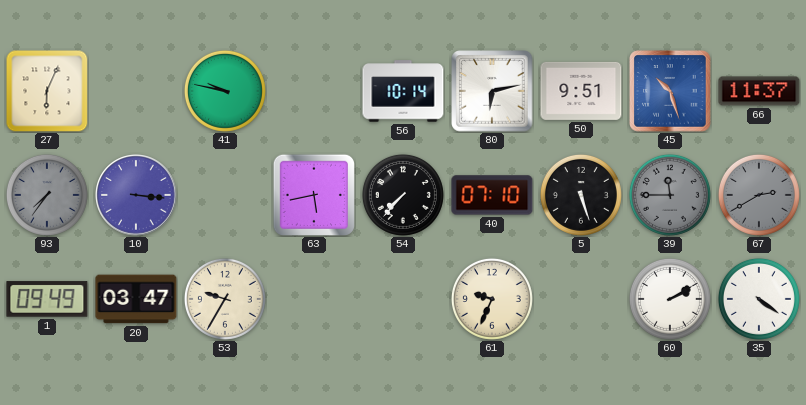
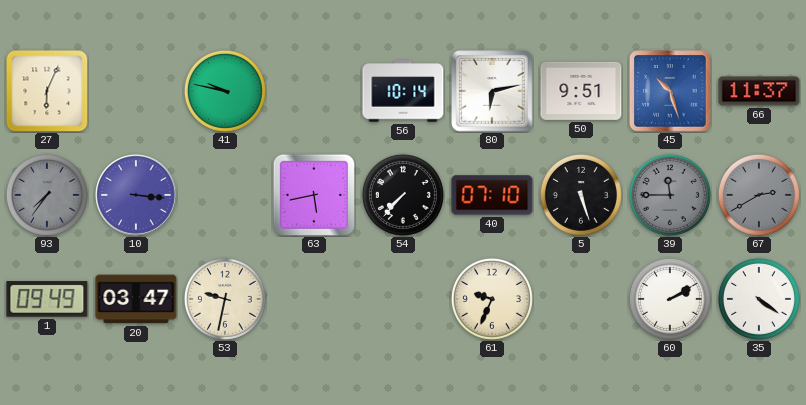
53: 9:35 -> 9:32 (225, 299)
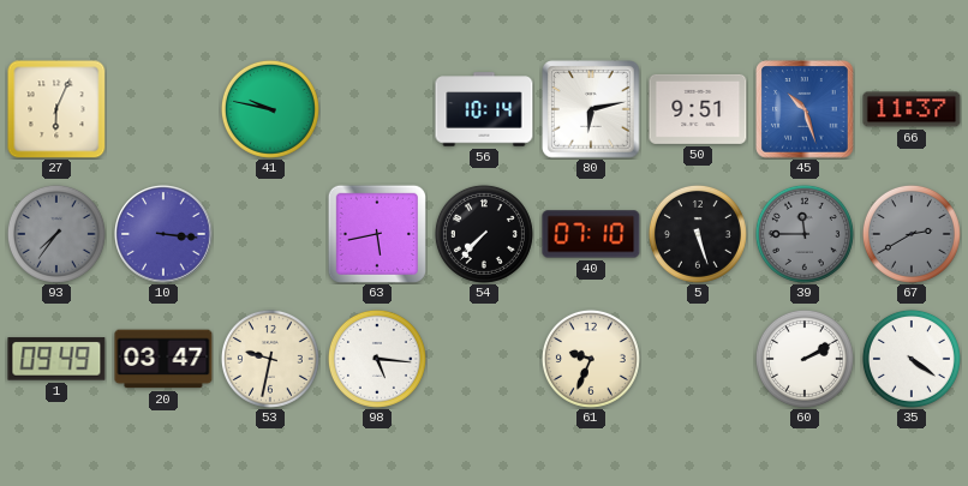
98: none -> 5:16 (377, 359)
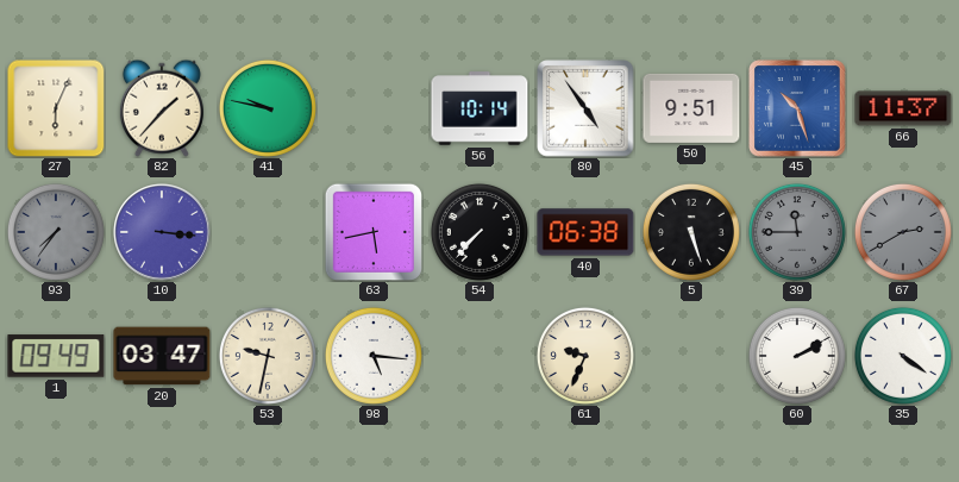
82: none -> 1:37 (162, 108)
80: 6:13 -> 4:54 (585, 108)
40: 07:10 -> 06:38 (585, 232)
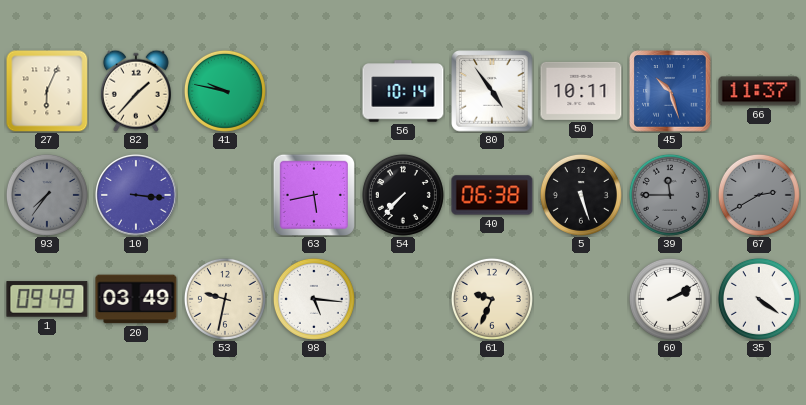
50: 9:51 -> 10:11 (581, 91)
20: 03:47 -> 03:49 (136, 299)
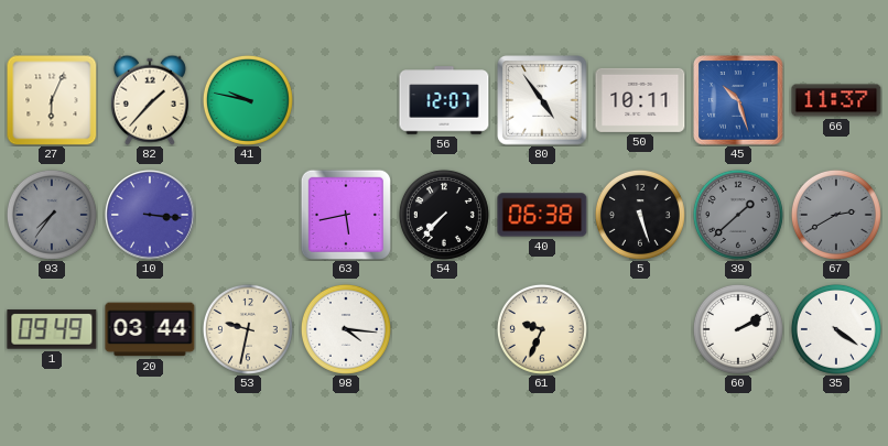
56: 10:14 -> 12:07 (444, 100)
39: 11:45 -> 1:38 (738, 215)
20: 03:49 -> 03:44 (150, 329)
98: 5:16 -> 4:16 (346, 329)
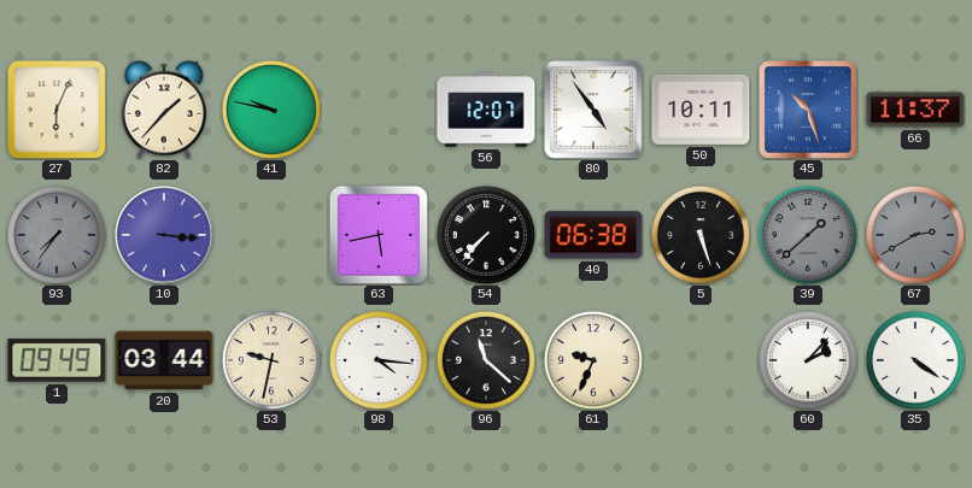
96: none -> 11:22 (486, 360)
60: 2:10 -> 2:07 (808, 360)
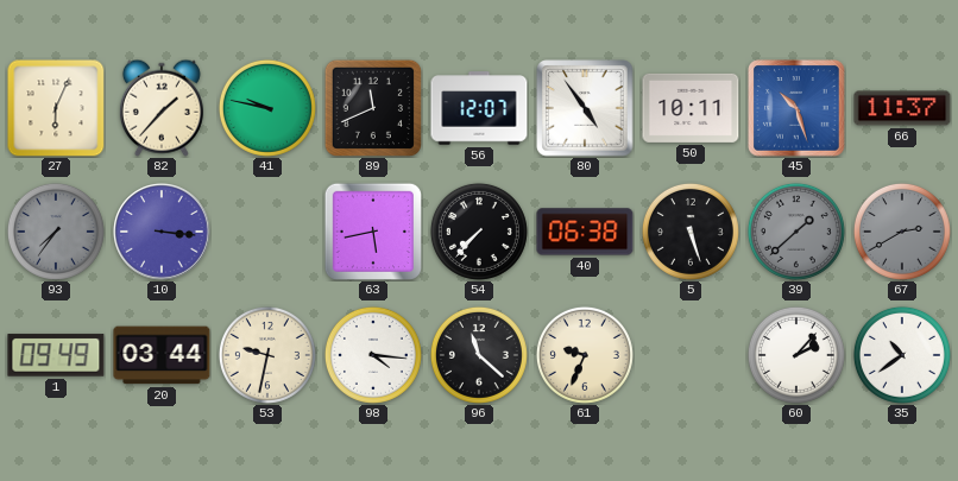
89: none -> 11:41 (372, 107)
35: 4:21 -> 10:39 (902, 355)
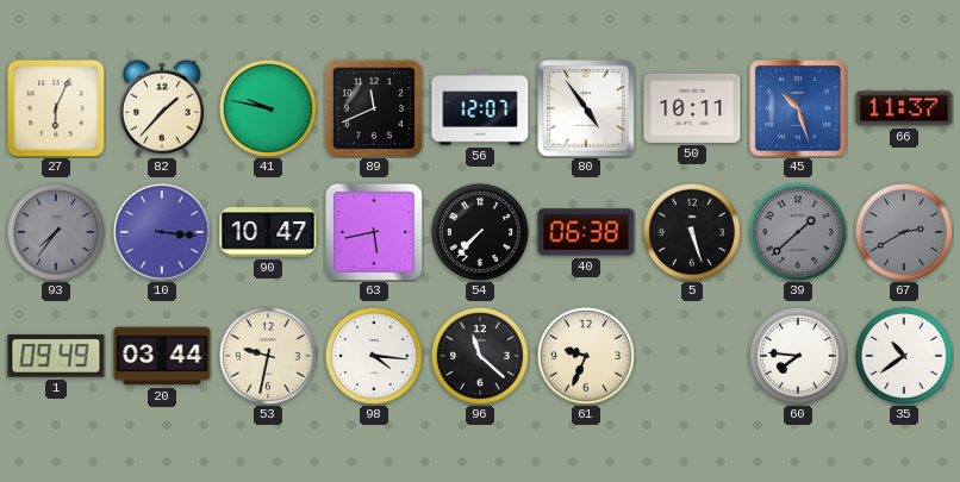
90: none -> 10:47 (268, 232)
60: 2:07 -> 7:46 (798, 356)
